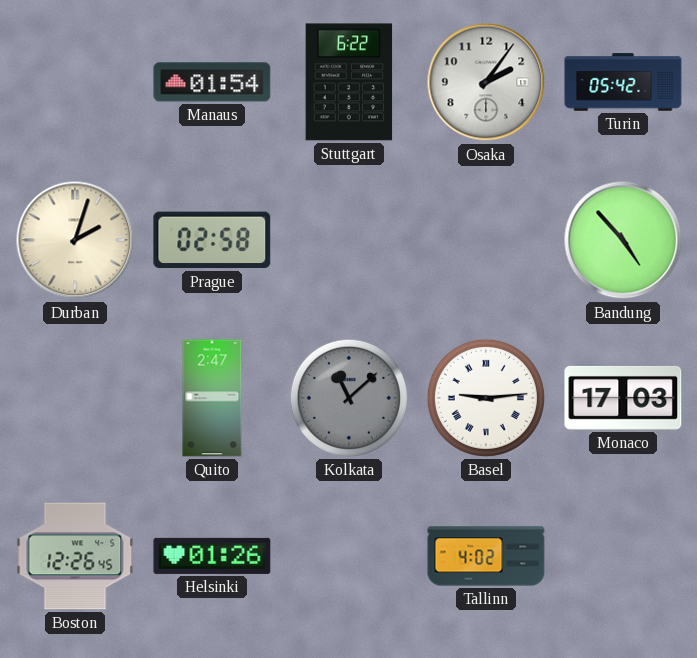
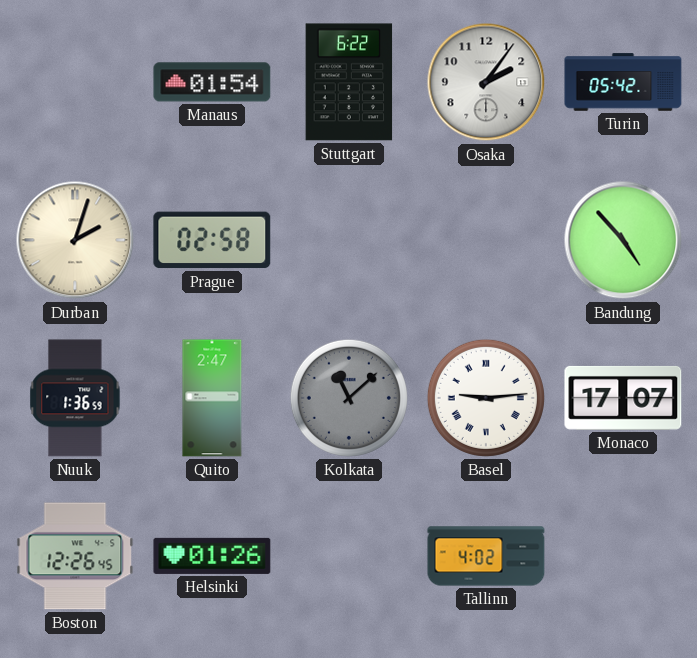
Nuuk: none -> 1:36 (75, 398)
Monaco: 17:03 -> 17:07 (623, 398)
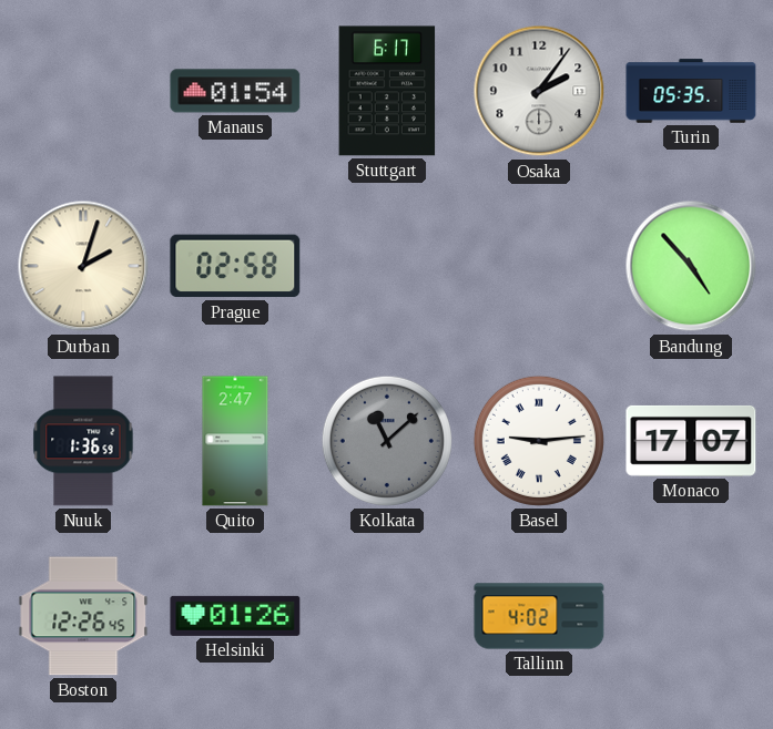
Stuttgart: 6:22 -> 6:17 (387, 91)
Turin: 05:42 -> 05:35 (691, 91)
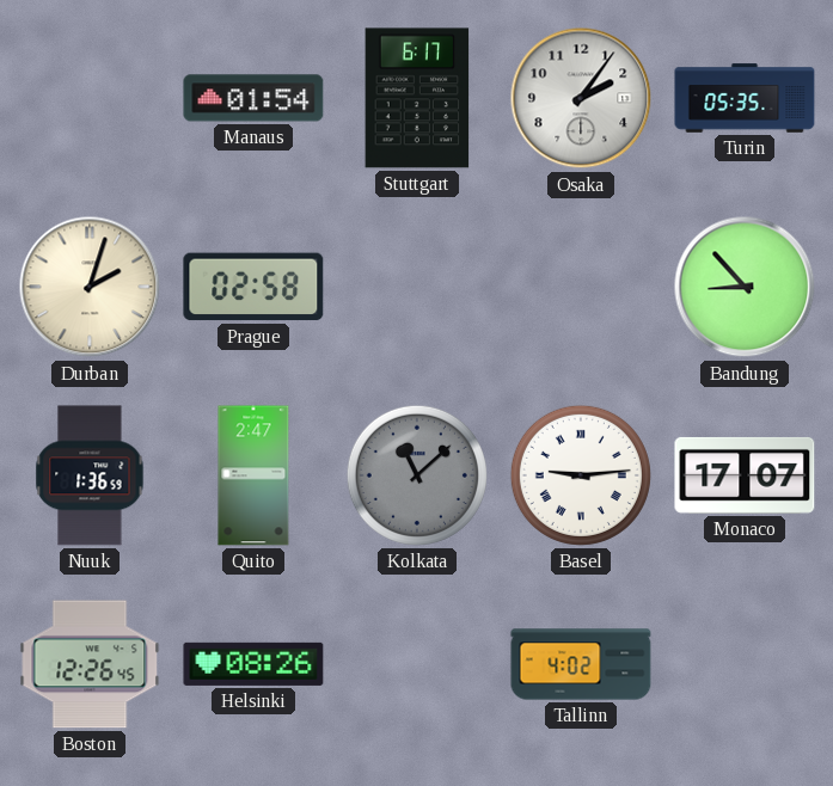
Bandung: 4:53 -> 8:53 (745, 287)
Helsinki: 01:26 -> 08:26 (253, 664)
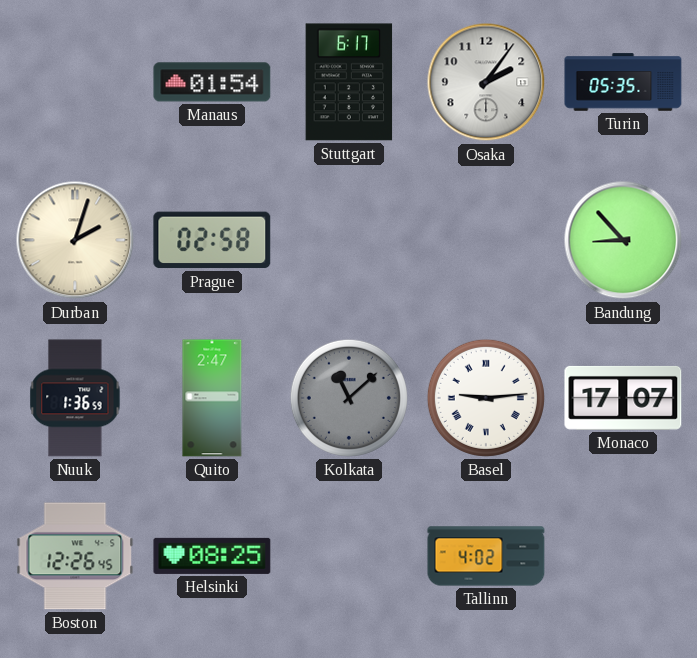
Helsinki: 08:26 -> 08:25 (212, 556)
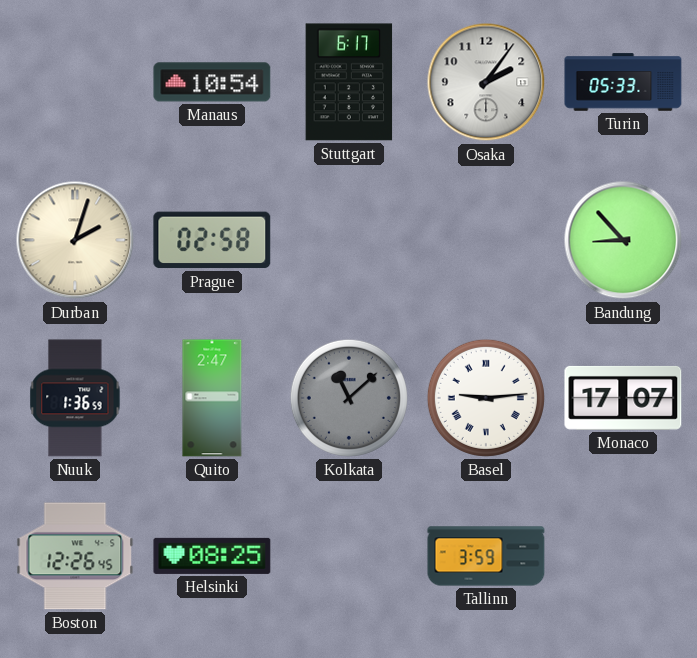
Manaus: 01:54 -> 10:54 (212, 82)
Turin: 05:35 -> 05:33 (623, 82)
Tallinn: 4:02 -> 3:59 (486, 556)
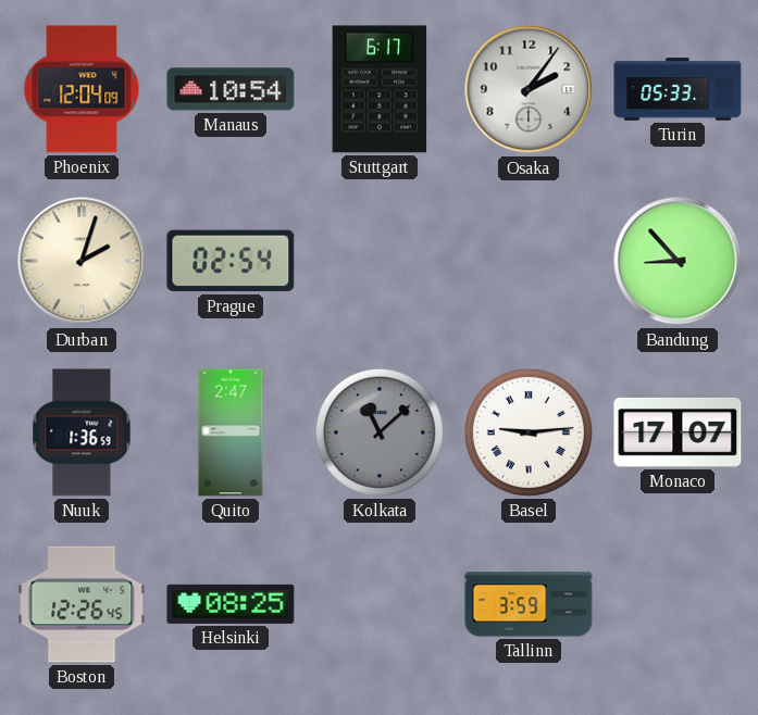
Phoenix: none -> 12:04 (82, 89)
Prague: 02:58 -> 02:54 (231, 261)
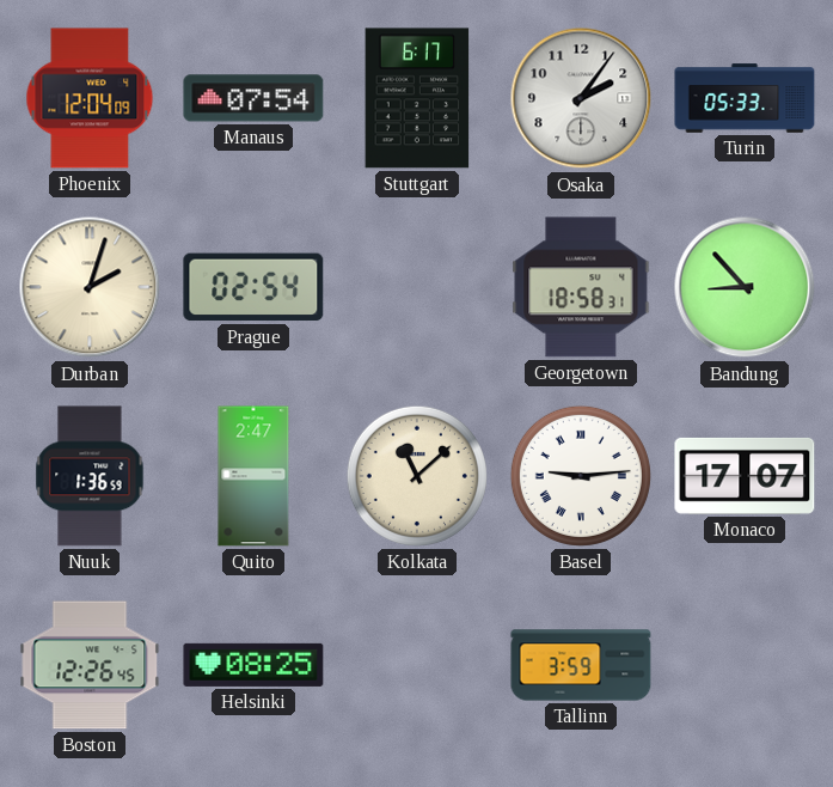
Manaus: 10:54 -> 07:54 (253, 98)
Georgetown: none -> 18:58 (581, 287)
Kolkata dial: grey -> cream (417, 476)
